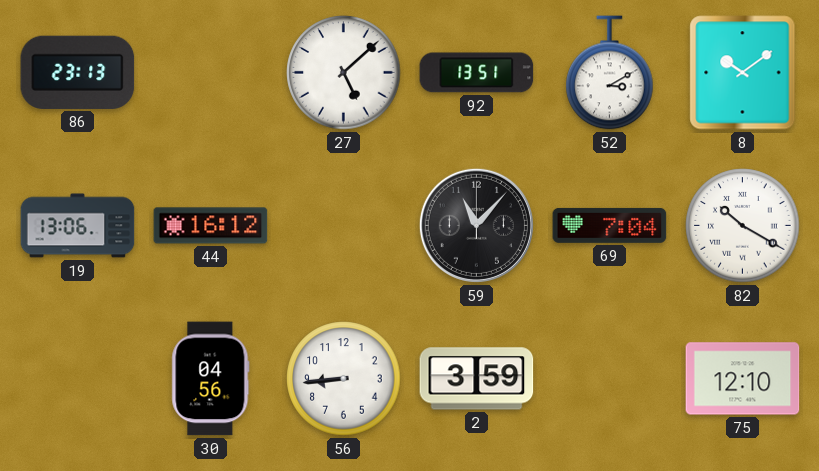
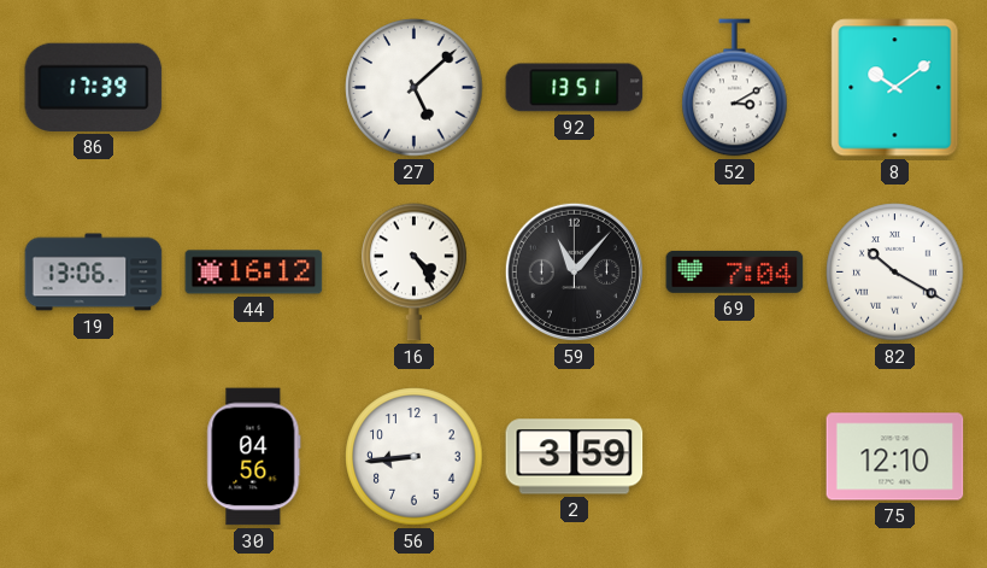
86: 23:13 -> 17:39 (94, 87)
16: none -> 4:24 (415, 273)
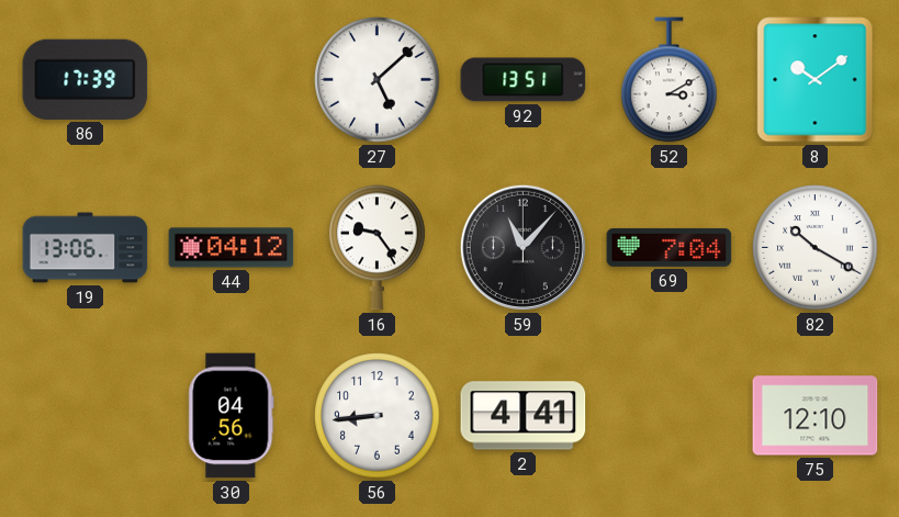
44: 16:12 -> 04:12 (232, 248)
16: 4:24 -> 9:24 (378, 248)
2: 3:59 -> 4:41 (524, 416)
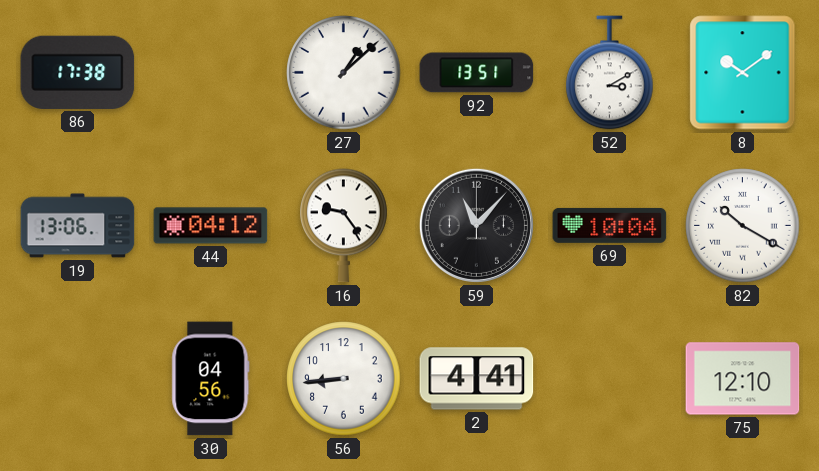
86: 17:39 -> 17:38 (78, 72)
27: 5:08 -> 1:08 (344, 73)
69: 7:04 -> 10:04 (610, 225)
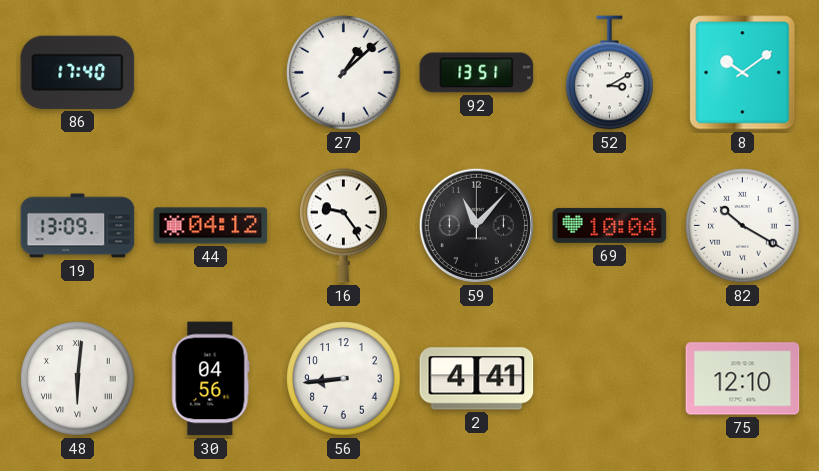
86: 17:38 -> 17:40 (78, 72)
19: 13:06 -> 13:09 (78, 226)
48: none -> 6:01 (78, 379)
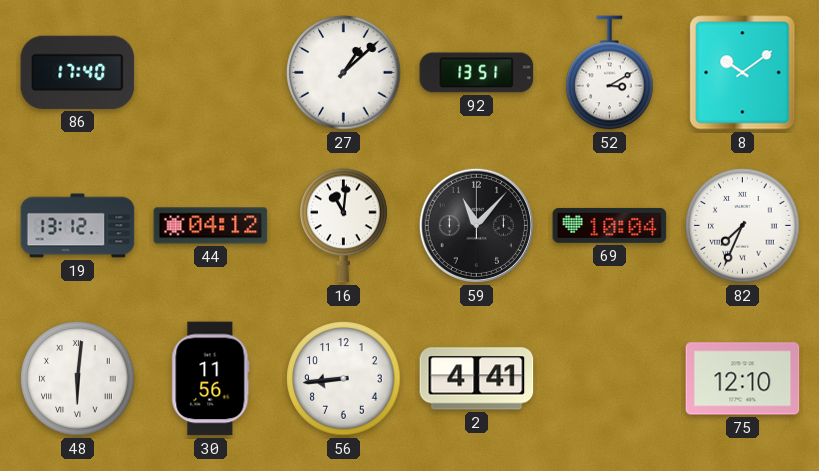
19: 13:09 -> 13:12 (78, 226)
16: 9:24 -> 11:01 (344, 226)
82: 10:20 -> 7:34 (743, 226)
30: 04:56 -> 11:56 (211, 379)
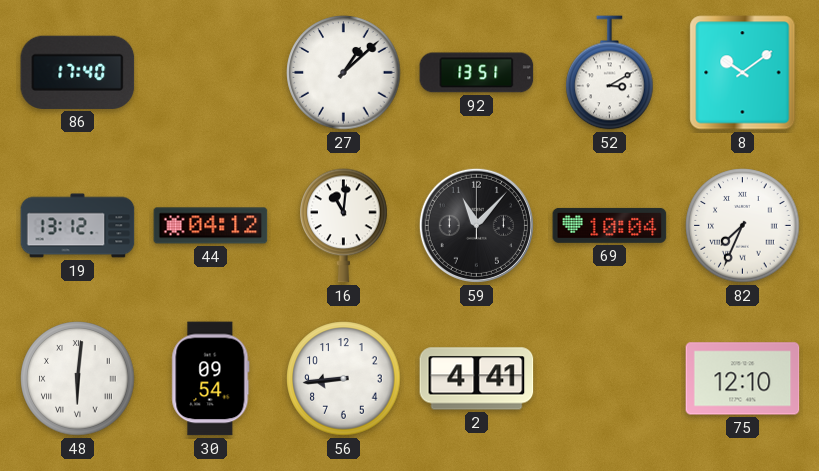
30: 11:56 -> 09:54 (211, 379)
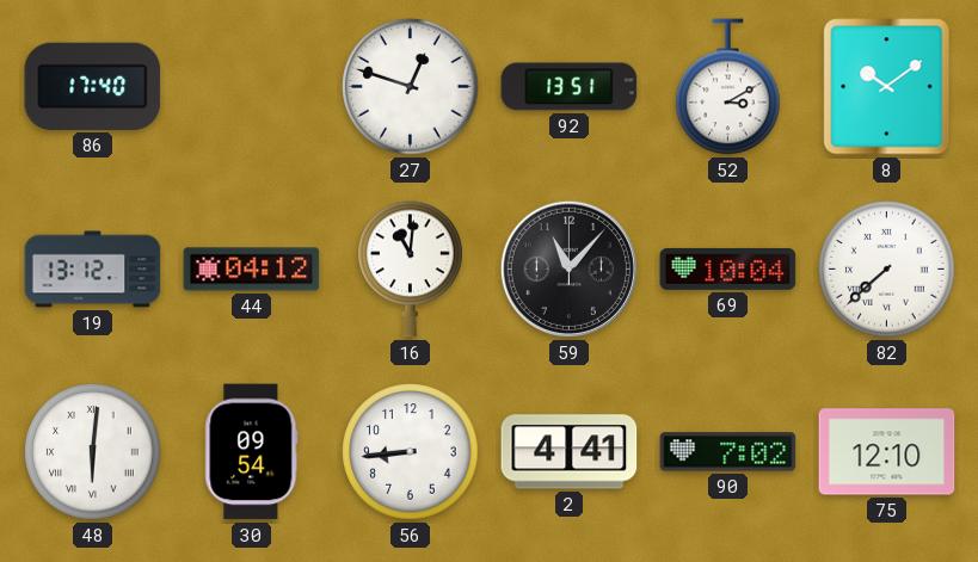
27: 1:08 -> 12:48 (411, 87)
82: 7:34 -> 7:38 (887, 270)
90: none -> 7:02 (728, 452)
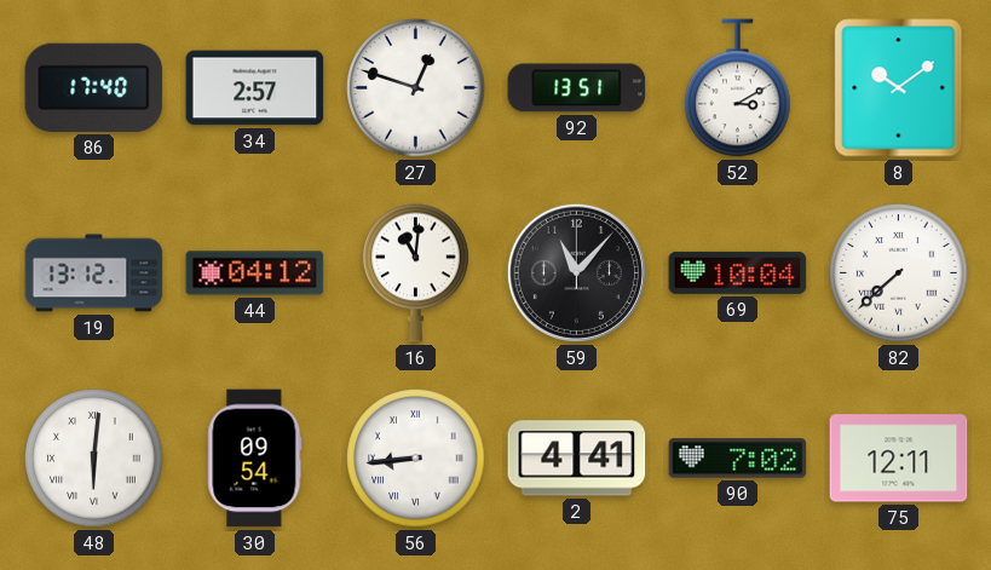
34: none -> 2:57 (255, 88)
56 numerals: Arabic -> Roman (416, 459)
75: 12:10 -> 12:11 (899, 459)
